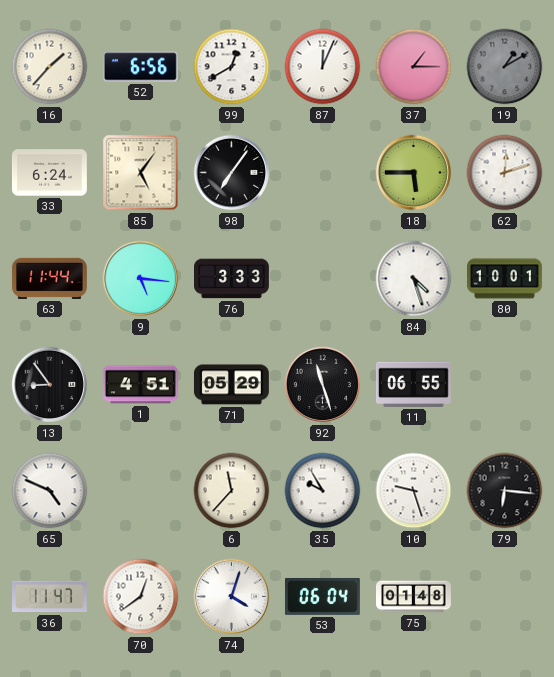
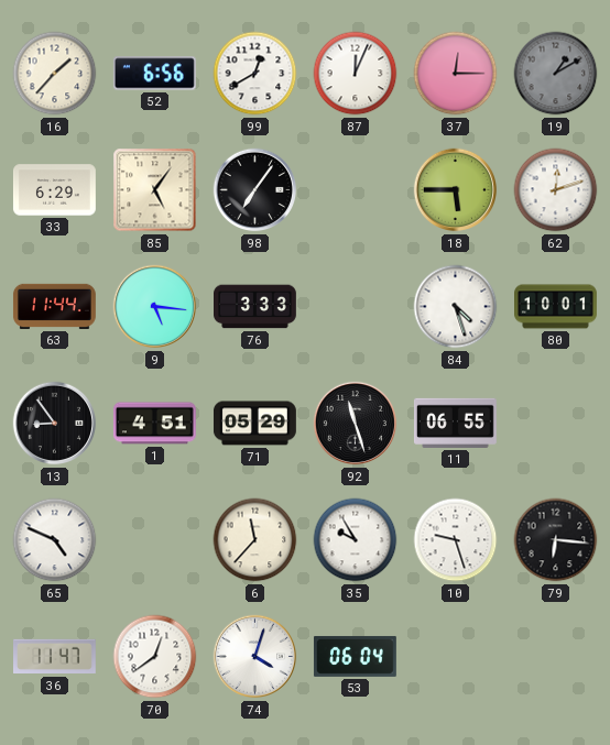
37: 1:15 -> 12:15 (456, 74)
33: 6:24 -> 6:29 (54, 190)
75: 01:48 -> none (414, 597)
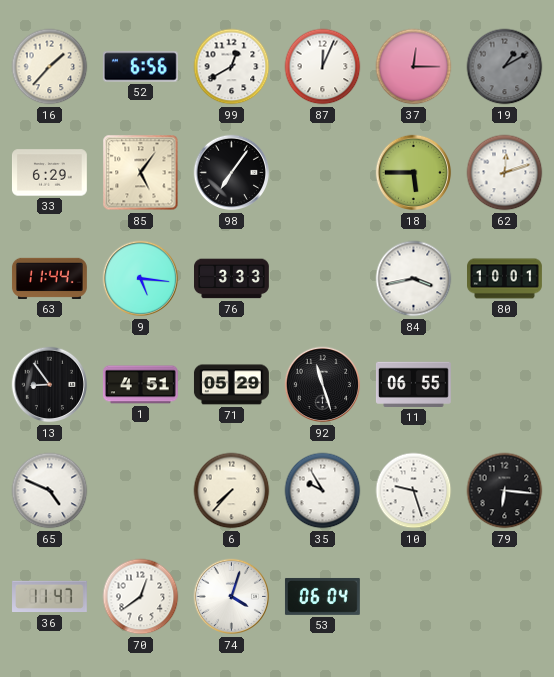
84: 4:27 -> 3:43 (414, 279)
6: 11:37 -> 7:37 (232, 491)
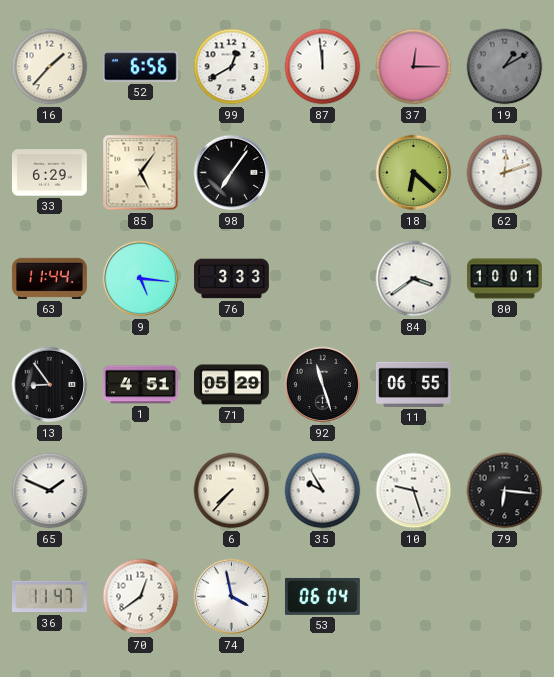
87: 12:04 -> 11:59 (323, 67)
18: 5:45 -> 6:22 (414, 173)
84: 3:43 -> 3:39 (414, 279)
65: 4:49 -> 1:49 (50, 491)
74: 4:03 -> 3:58 (232, 597)
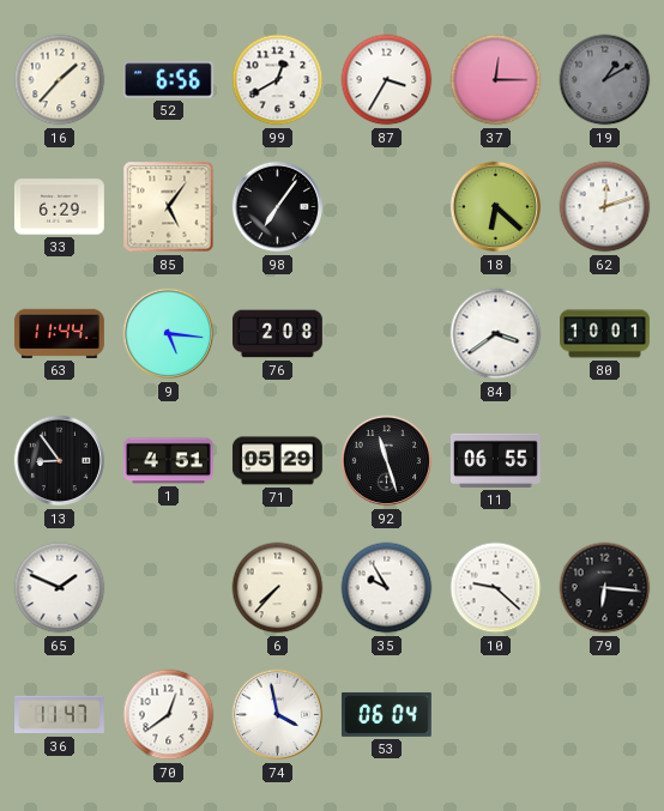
87: 11:59 -> 3:35 (387, 80)
76: 3:33 -> 2:08 (278, 334)
10: 9:27 -> 9:22 (496, 588)
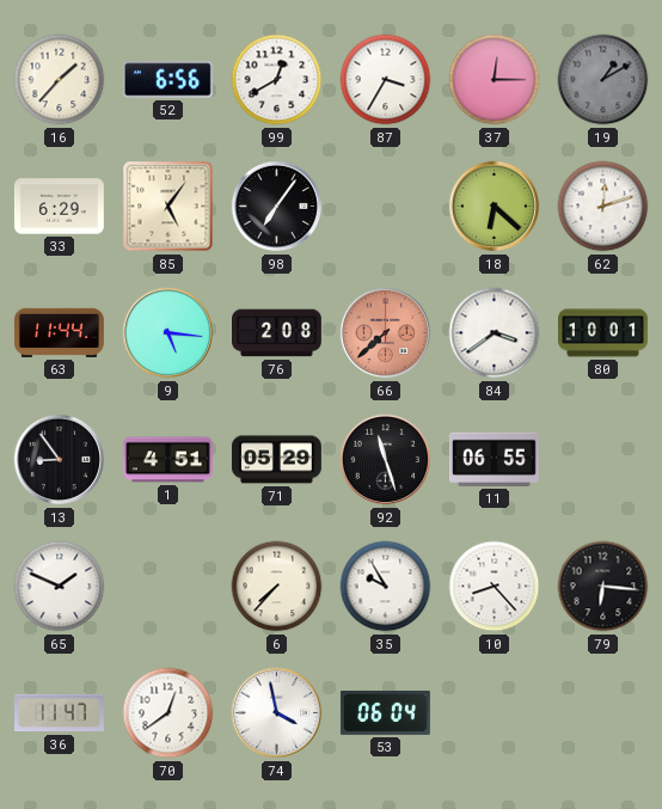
66: none -> 7:38 (386, 333)
10: 9:22 -> 8:23 (495, 587)
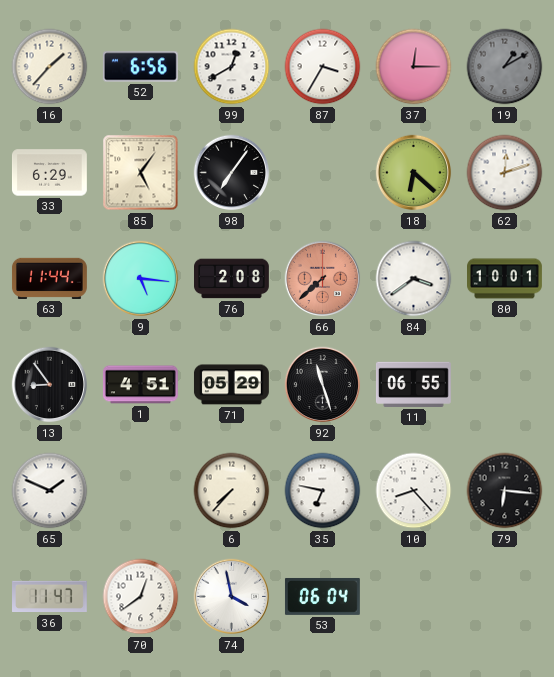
35: 9:55 -> 6:47 (323, 491)
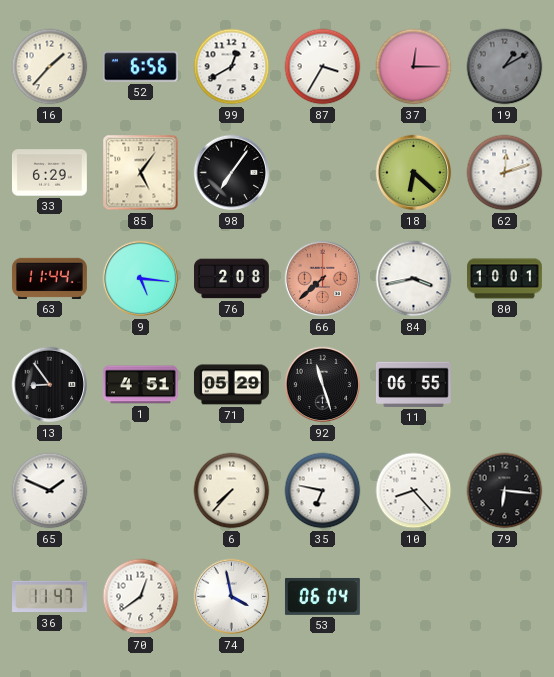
84: 3:39 -> 3:43 (414, 279)
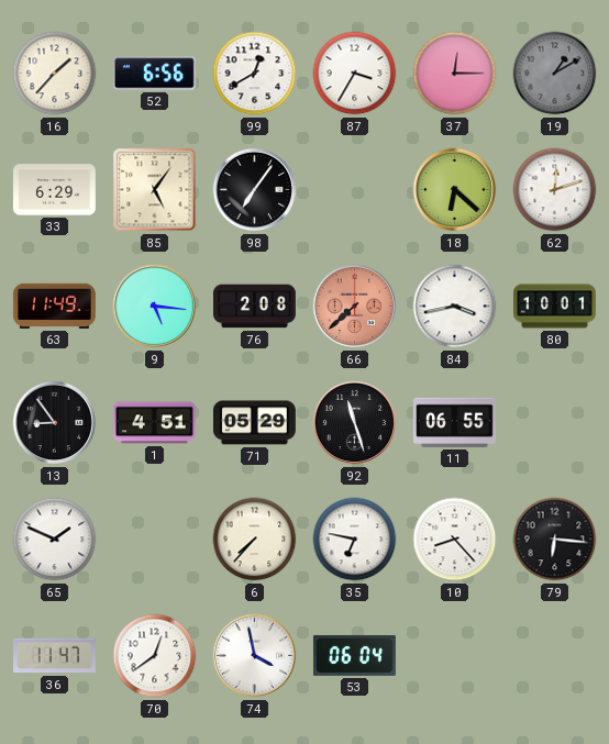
63: 11:44 -> 11:49 (54, 306)
